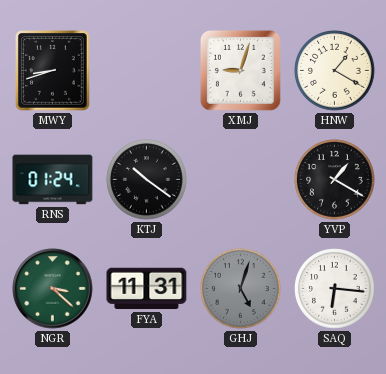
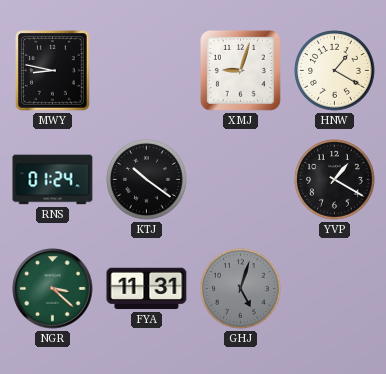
MWY: 8:42 -> 8:47 (53, 71)
SAQ: 6:16 -> none (335, 289)
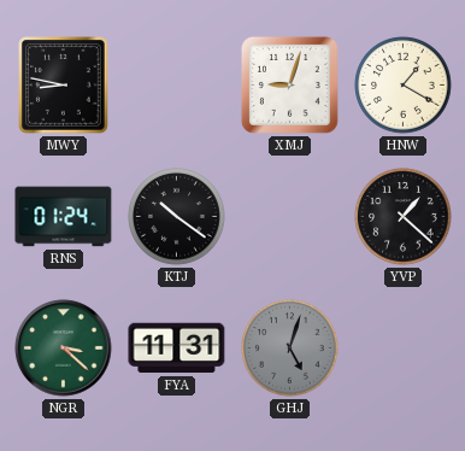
YVP: 1:20 -> 1:22 (404, 217)
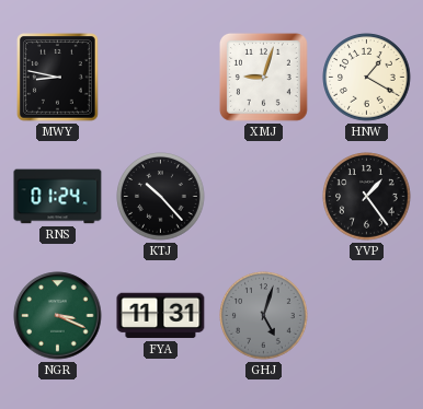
KTJ: 10:21 -> 10:23 (161, 197)
YVP: 1:22 -> 1:24 (367, 197)
NGR: 3:22 -> 3:19 (58, 316)
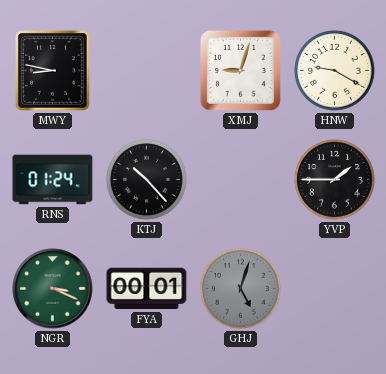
HNW: 1:20 -> 9:20 (335, 71)
YVP: 1:24 -> 1:45 (335, 180)
FYA: 11:31 -> 00:01 (147, 289)
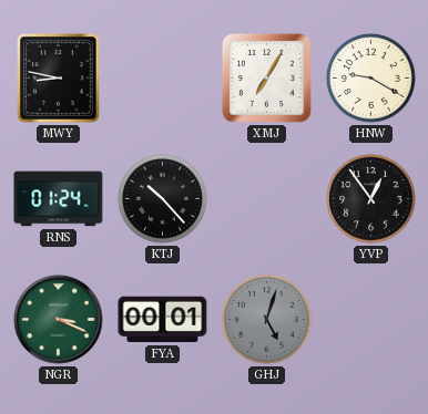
XMJ: 9:03 -> 7:05 (266, 77)
YVP: 1:45 -> 12:54 (371, 199)
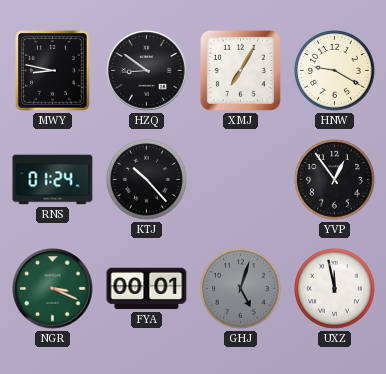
HZQ: none -> 8:51 (147, 71)
UXZ: none -> 11:58 (335, 289)
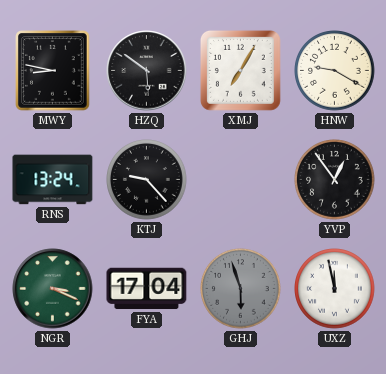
HZQ: 8:51 -> 5:51 (147, 71)
RNS: 01:24 -> 13:24 (53, 180)
KTJ: 10:23 -> 9:23 (147, 180)
FYA: 00:01 -> 17:04 (147, 289)
GHJ: 5:03 -> 5:57 (241, 289)
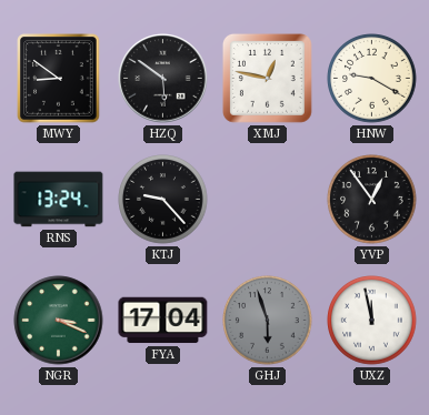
MWY: 8:47 -> 8:51 (59, 79)
XMJ: 7:05 -> 12:47 (267, 78)
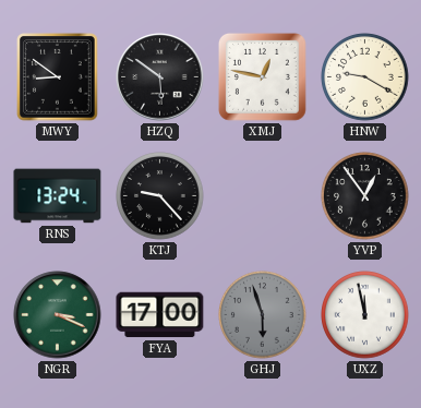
FYA: 17:04 -> 17:00 (160, 315)
